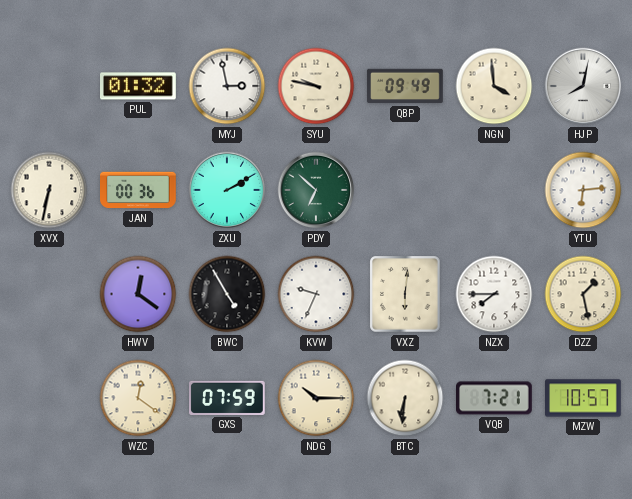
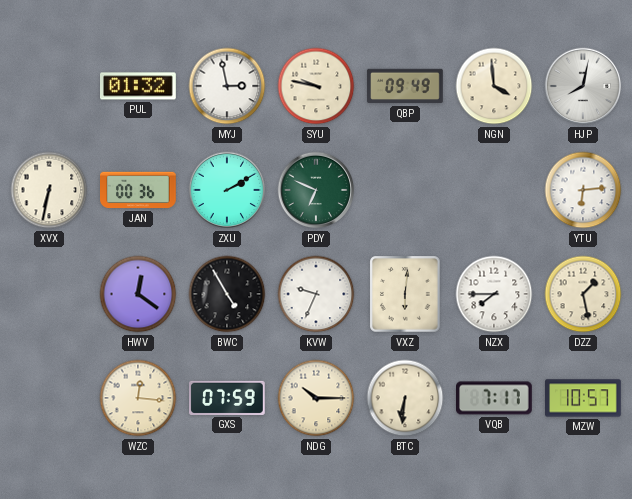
PDY: 6:52 -> 6:49 (316, 190)
WZC: 12:21 -> 12:16 (138, 398)
VQB: 7:21 -> 7:17 (495, 398)
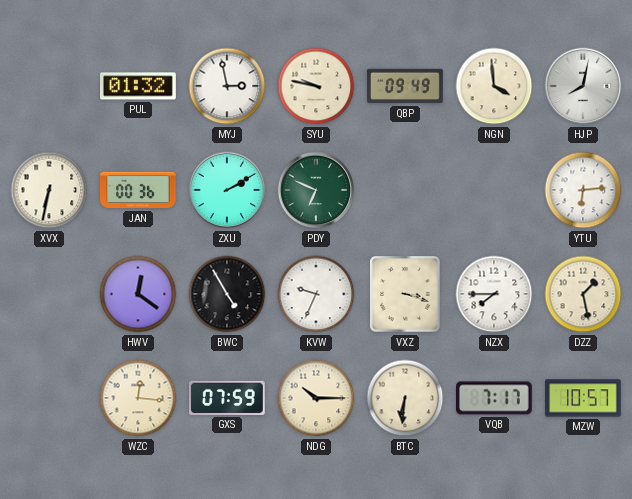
VXZ: 6:01 -> 3:18 (406, 295)
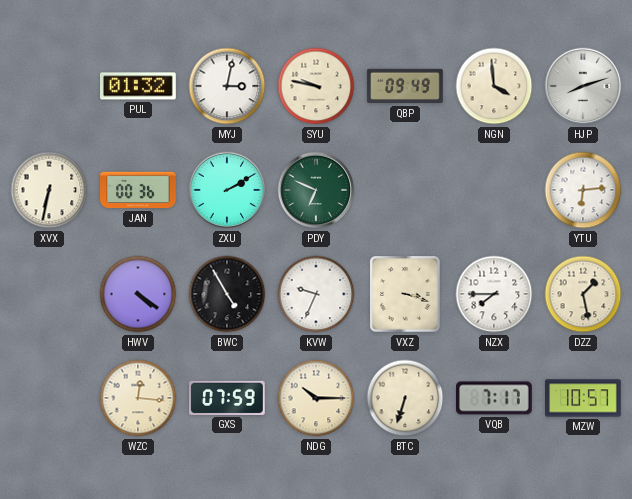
MYJ: 2:58 -> 3:02 (227, 86)
HJP: 8:02 -> 8:12 (583, 86)
HWV: 12:21 -> 4:21 (138, 294)
BTC: 6:31 -> 6:33 (405, 398)
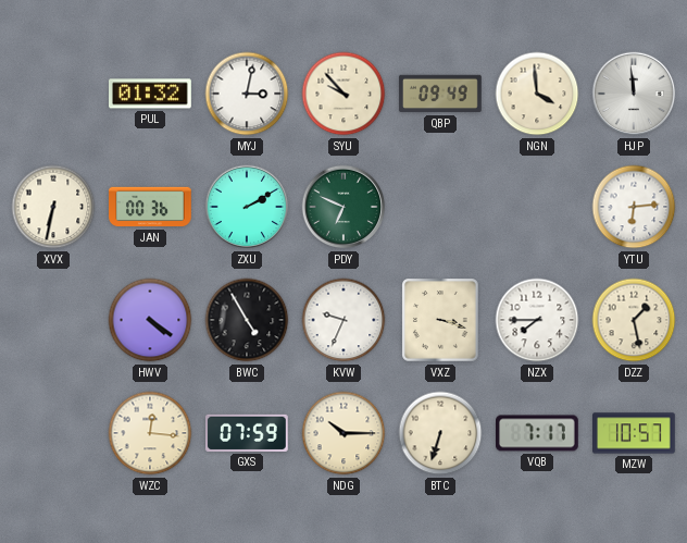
SYU: 9:47 -> 9:53 (343, 94)
HJP: 8:12 -> 11:59 (634, 94)
